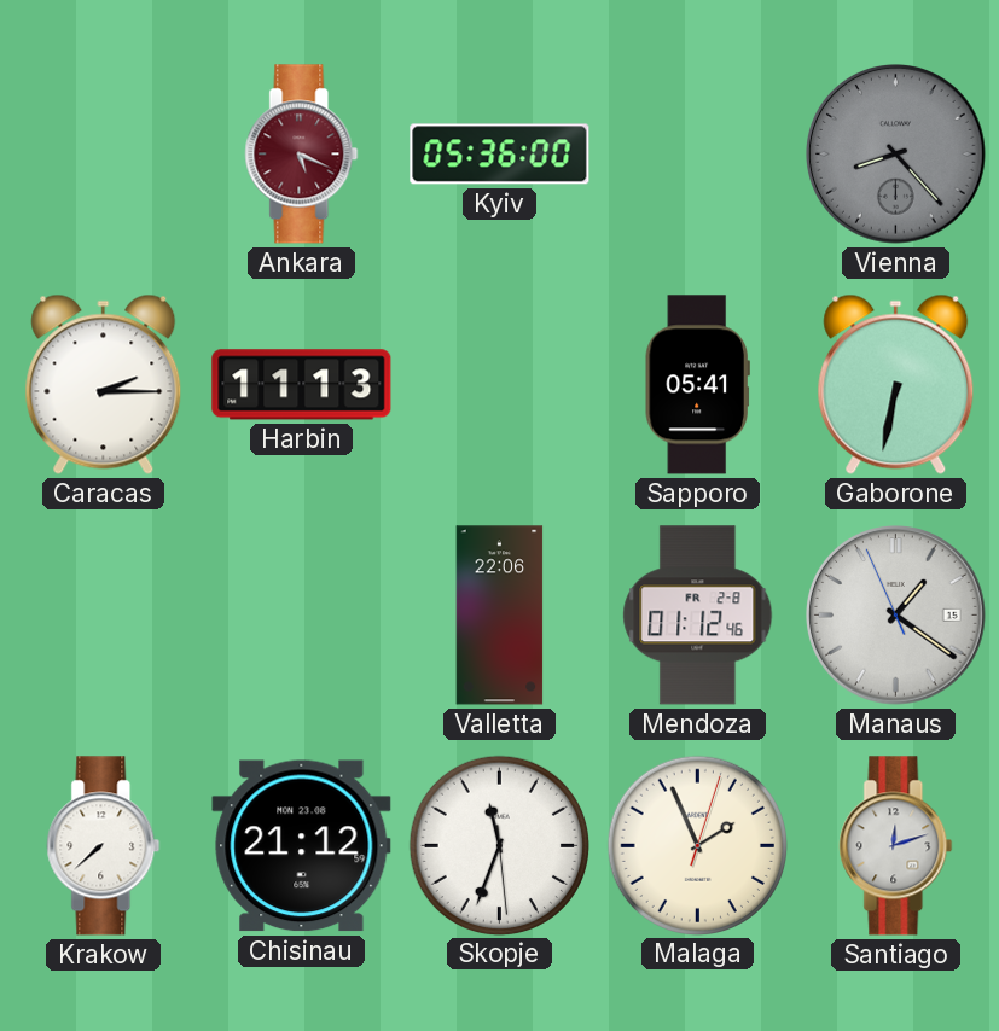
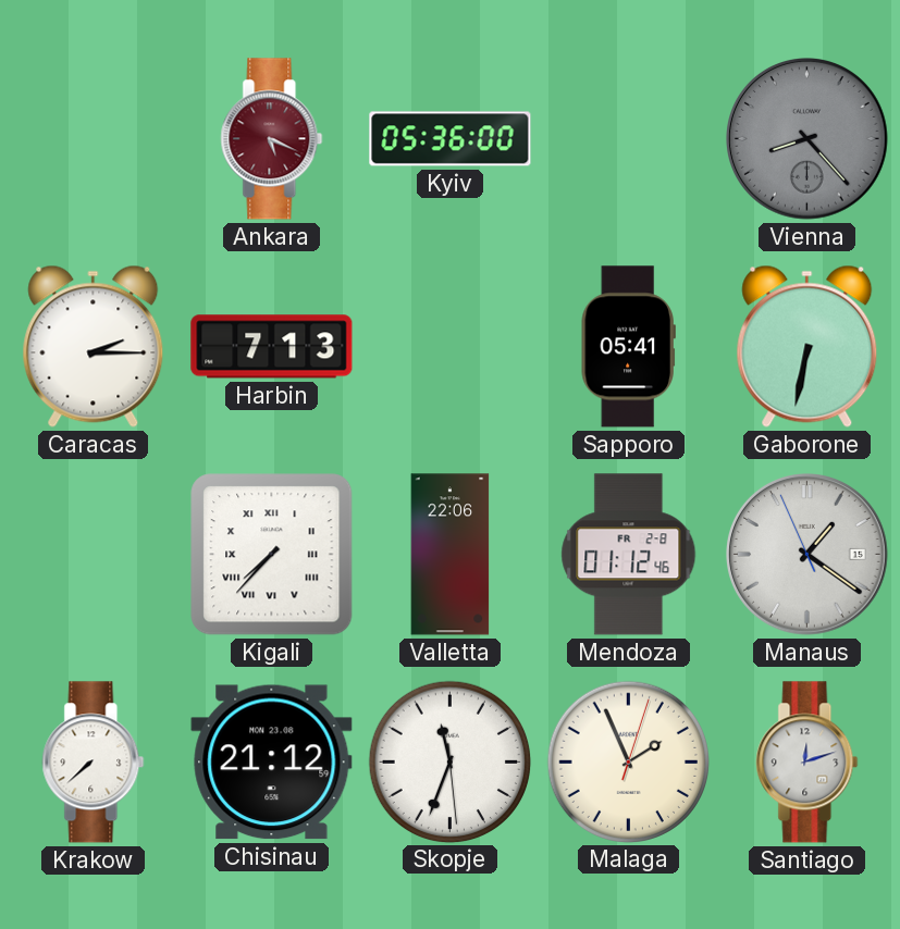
Harbin: 11:13 -> 7:13 (272, 347)
Kigali: none -> 7:37 (272, 555)
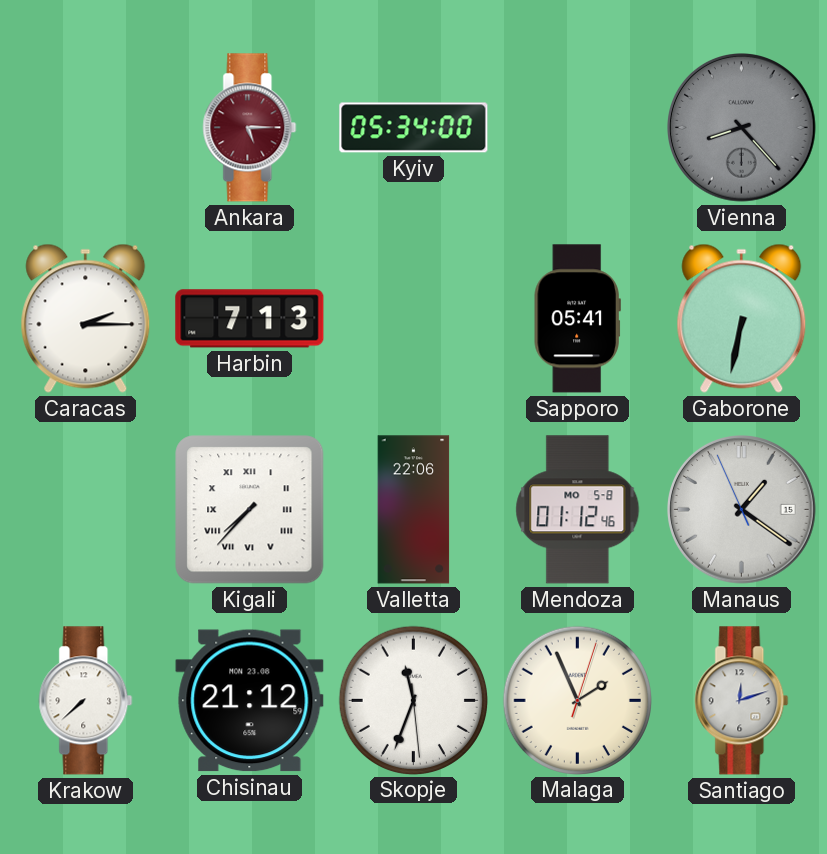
Ankara: 5:19 -> 5:15 (250, 128)
Kyiv: 05:36 -> 05:34 (414, 128)
Mendoza date: FR 2-8 -> MO 5-8 (578, 510)
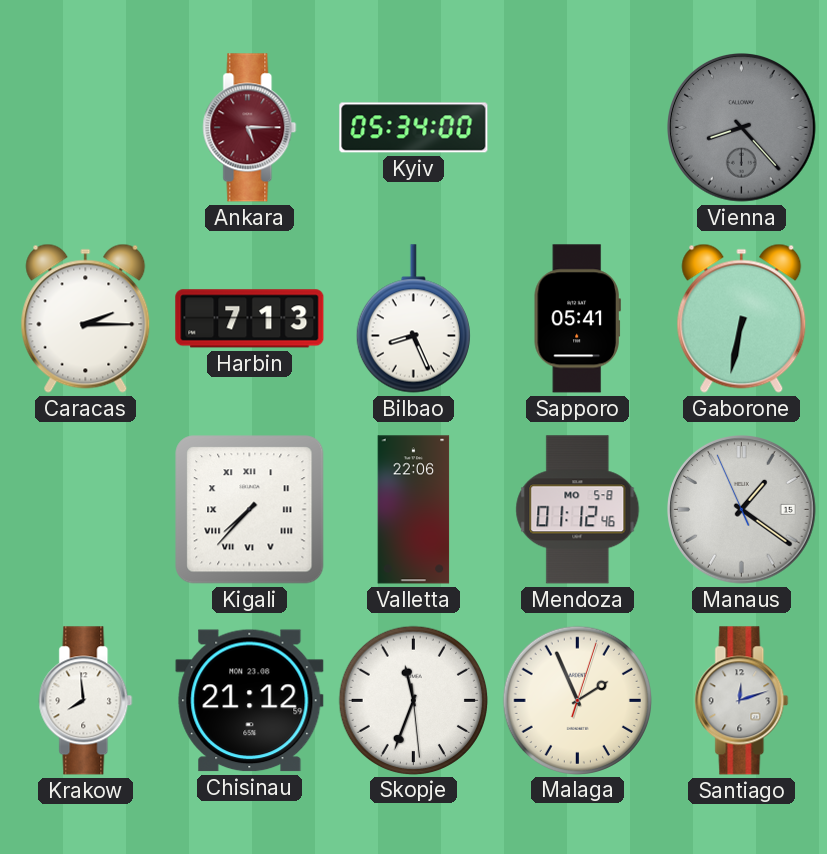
Bilbao: none -> 8:26 (413, 319)
Krakow: 7:38 -> 7:59 (86, 701)
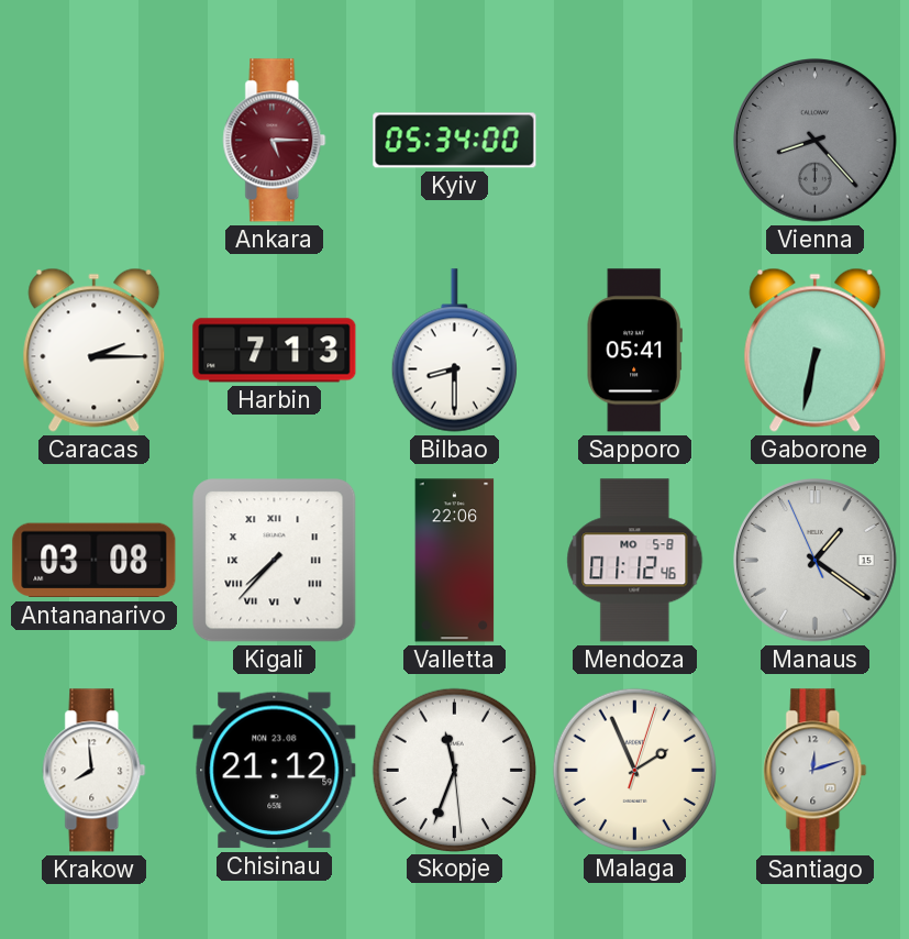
Bilbao: 8:26 -> 8:30 (454, 351)
Antananarivo: none -> 03:08 (95, 561)
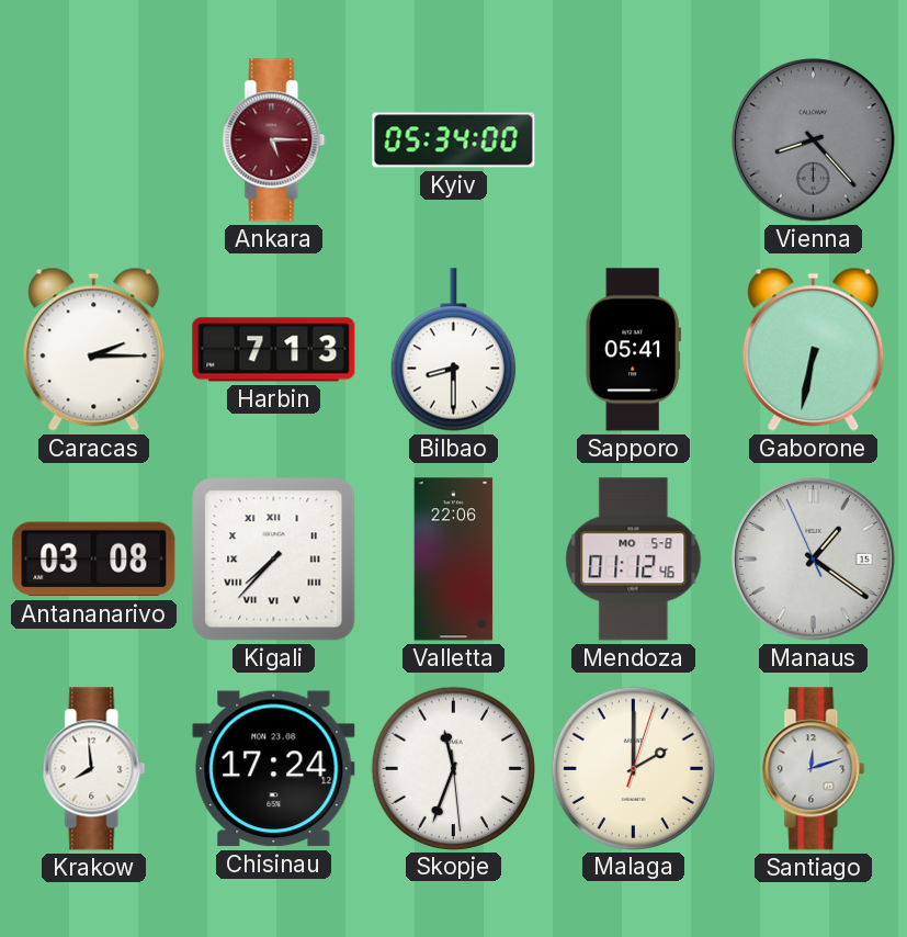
Chisinau: 21:12 -> 17:24 (274, 769)
Malaga: 1:56 -> 2:00 (633, 768)
